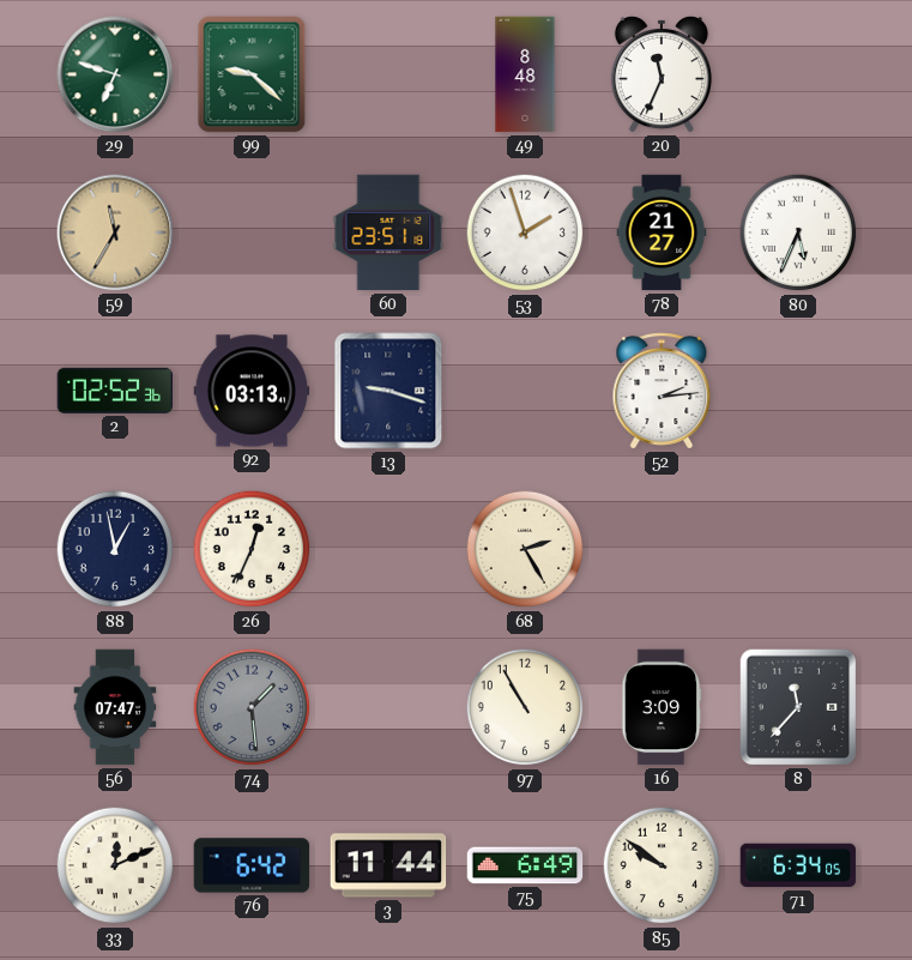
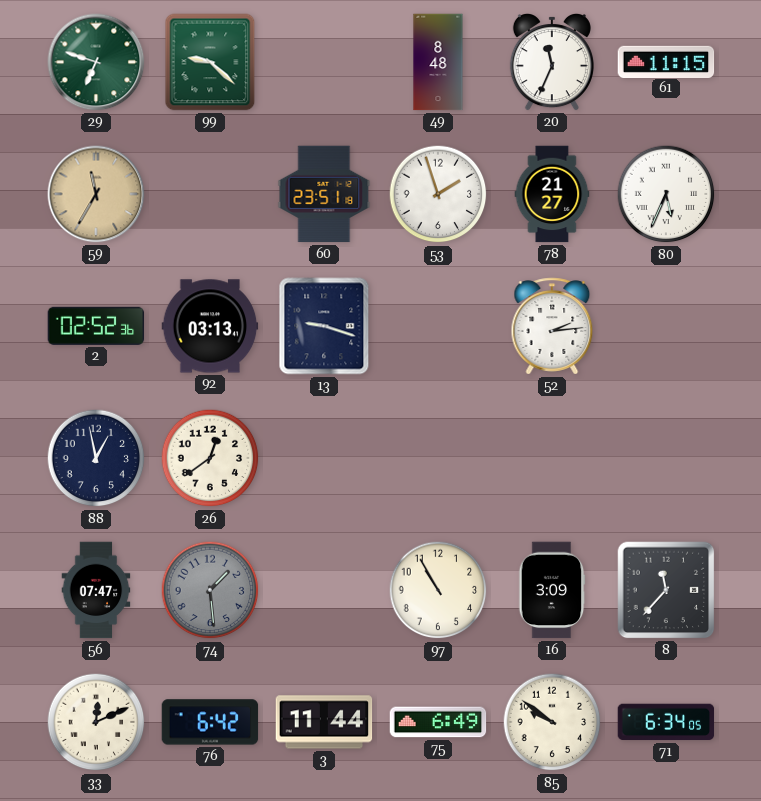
61: none -> 11:15 (666, 61)
26: 12:34 -> 12:39 (210, 458)
68: 2:25 -> none (525, 549)
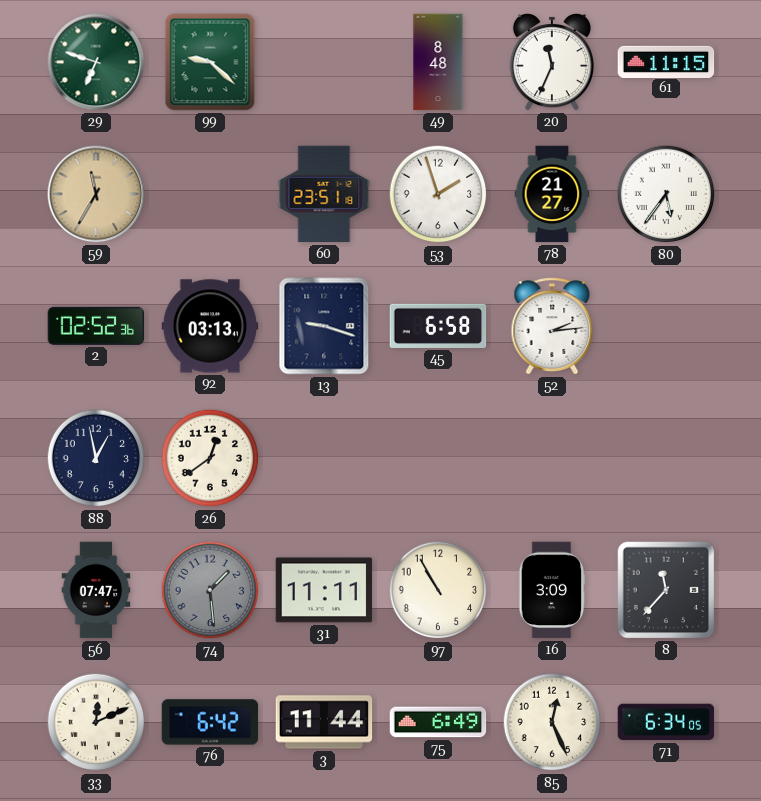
80: 5:34 -> 5:36 (666, 194)
45: none -> 6:58 (438, 326)
31: none -> 11:11 (324, 590)
85: 9:51 -> 12:26 (552, 722)
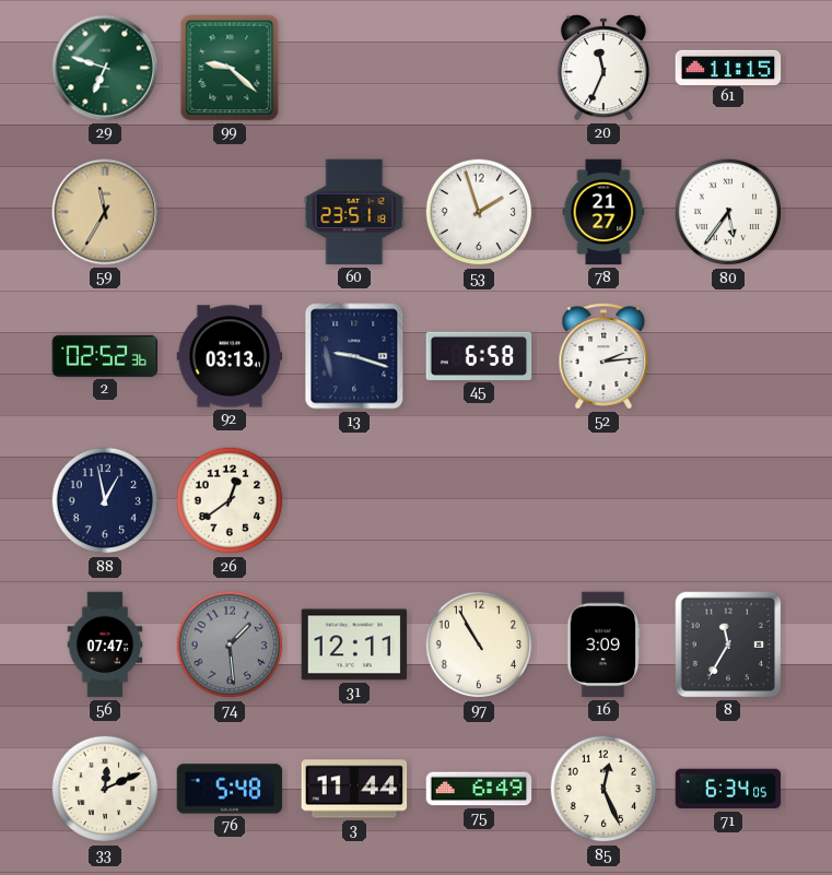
49: 8:48 -> none (438, 62)
31: 11:11 -> 12:11 (354, 645)
8: 11:37 -> 11:35 (728, 645)
76: 6:42 -> 5:48 (230, 789)
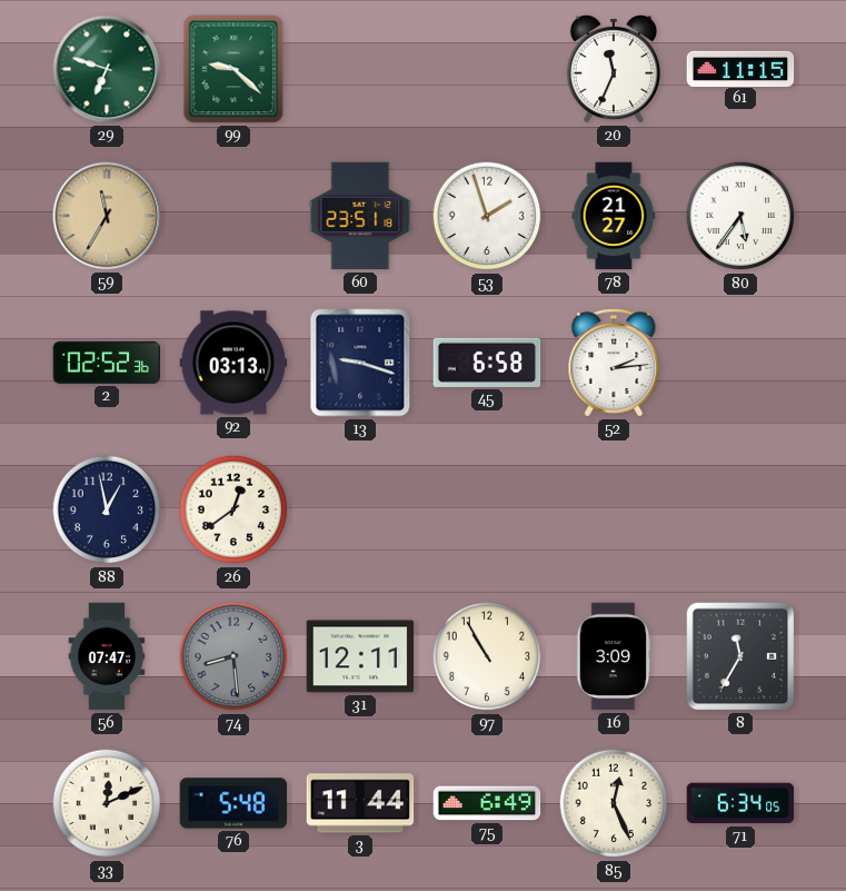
74: 1:29 -> 8:29 (233, 656)
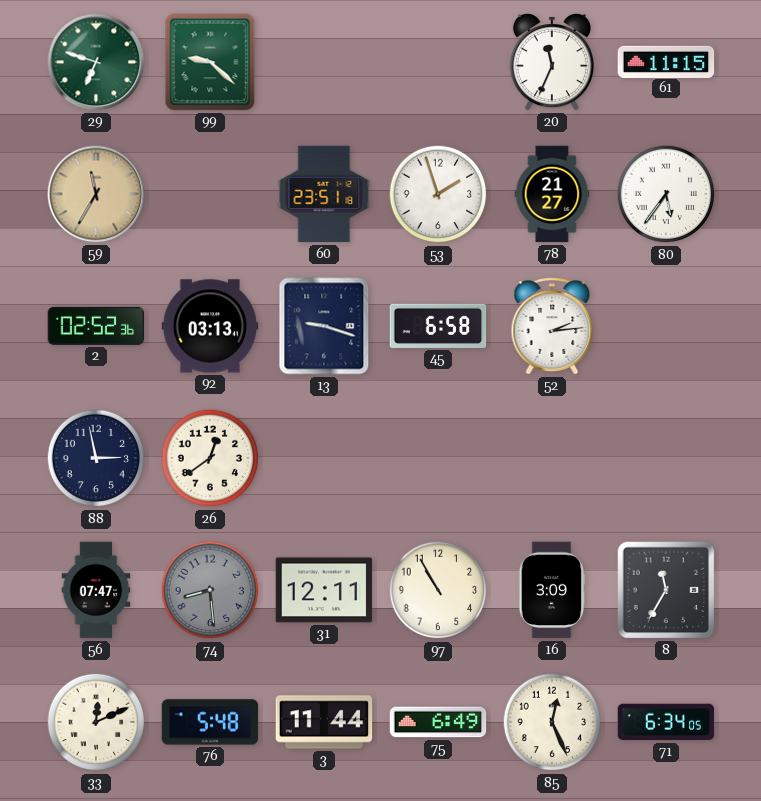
88: 12:58 -> 2:58 (96, 458)
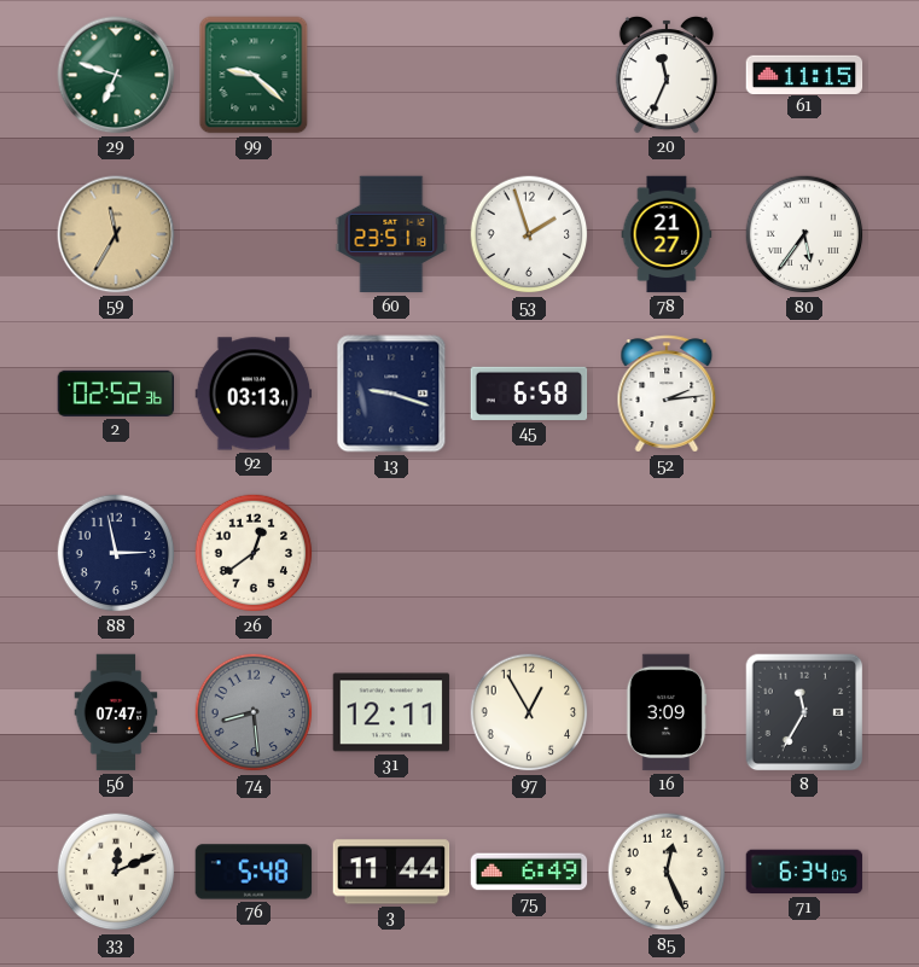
97: 10:55 -> 12:55 (529, 712)
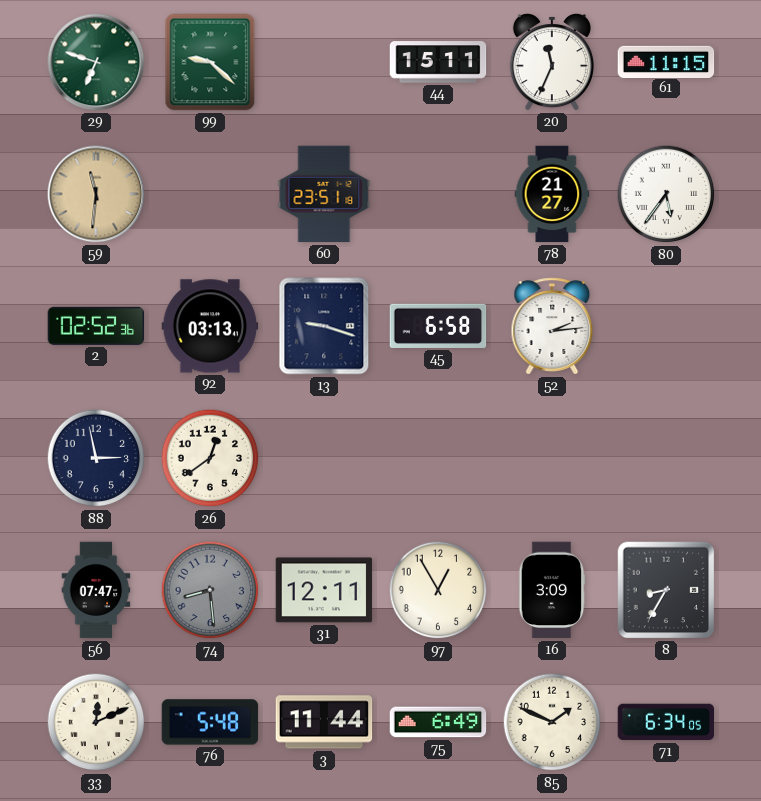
44: none -> 15:11 (438, 62)
59: 11:35 -> 11:31 (96, 194)
53: 1:57 -> none (529, 234)
8: 11:35 -> 8:35 (666, 590)
85: 12:26 -> 1:49 (552, 722)
